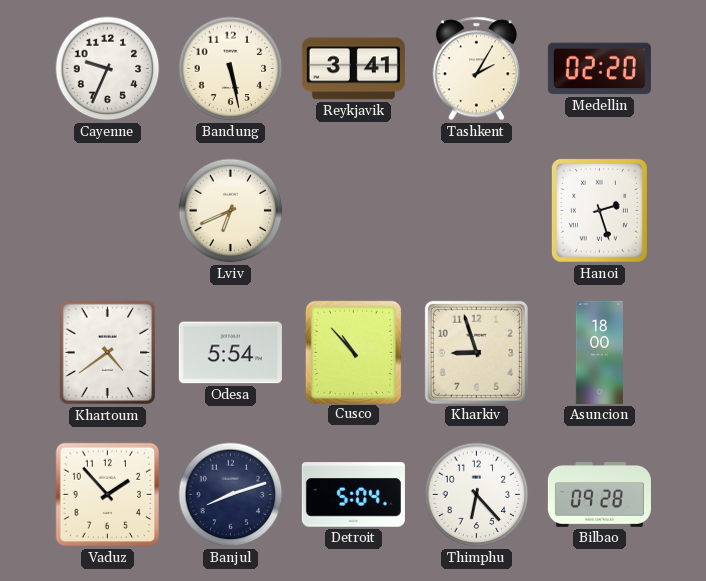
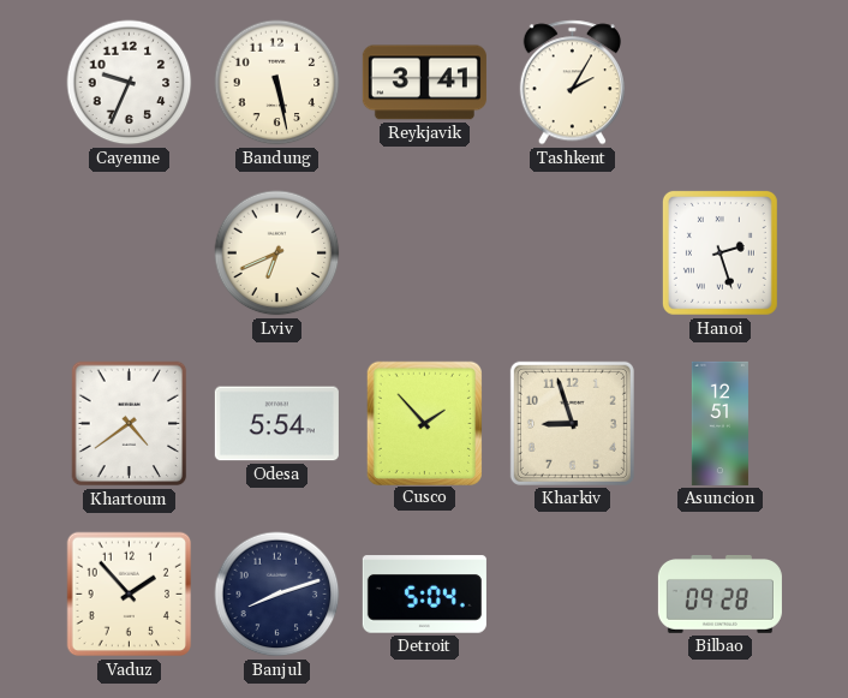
Medellin: 02:20 -> none (599, 69)
Cusco: 10:53 -> 1:53 (424, 423)
Asuncion: 18:00 -> 12:51 (719, 423)
Thimphu: 6:23 -> none (477, 495)
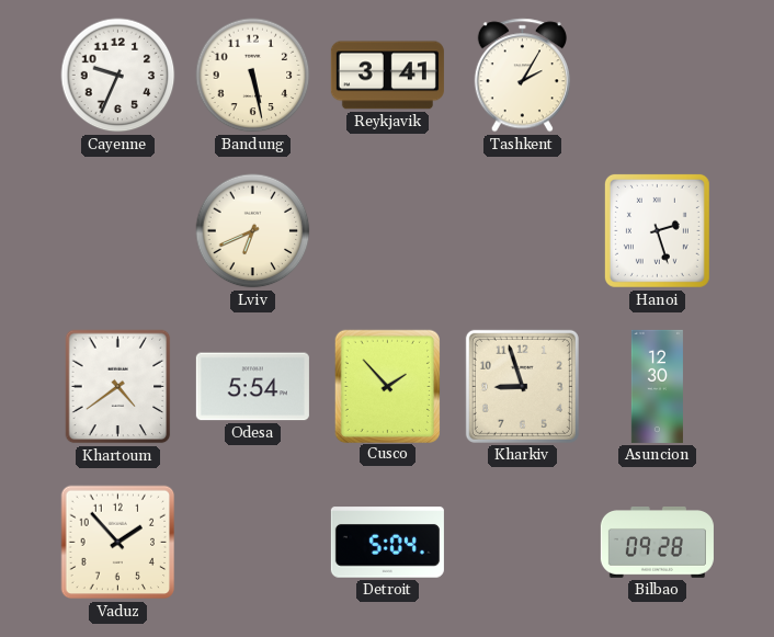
Asuncion: 12:51 -> 12:30 (657, 386)
Banjul: 8:12 -> none (277, 595)
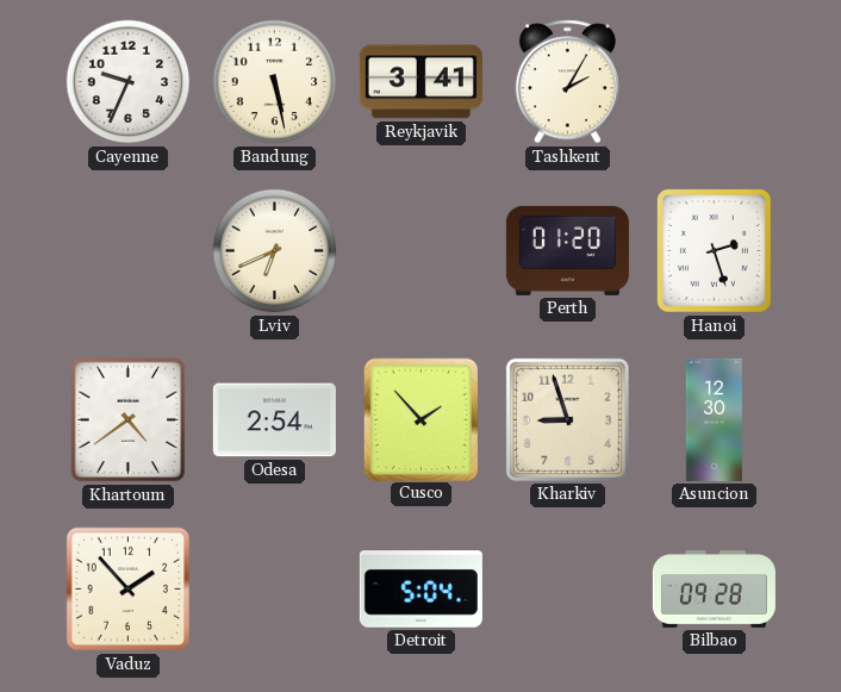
Perth: none -> 01:20 (567, 250)
Odesa: 5:54 -> 2:54 (274, 420)
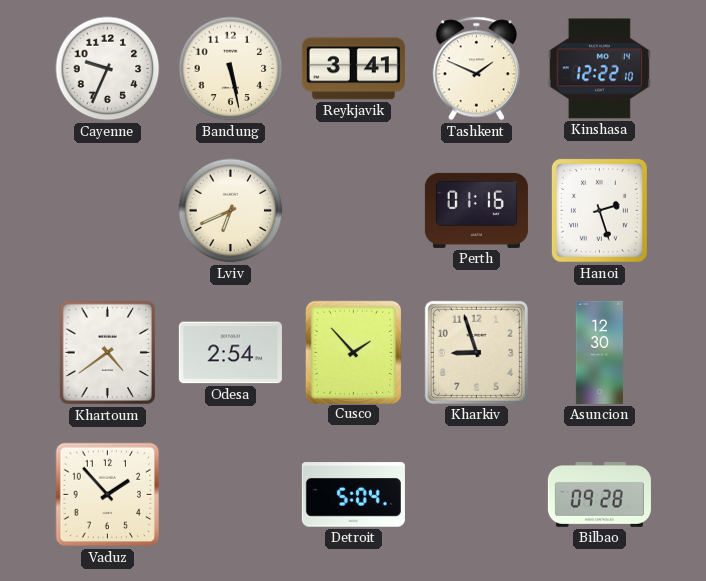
Tashkent: 2:05 -> 1:49 (476, 69)
Kinshasa: none -> 12:22 (599, 69)
Perth: 01:20 -> 01:16 (476, 210)
